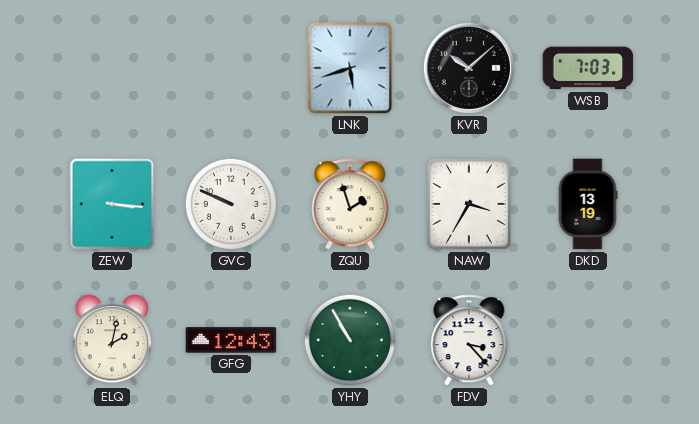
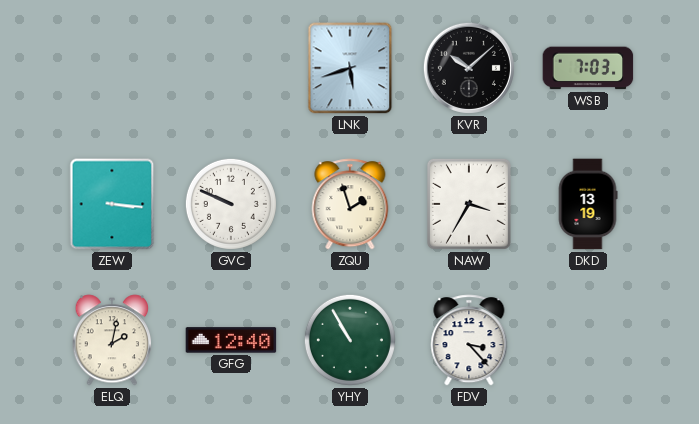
GFG: 12:43 -> 12:40 (231, 340)
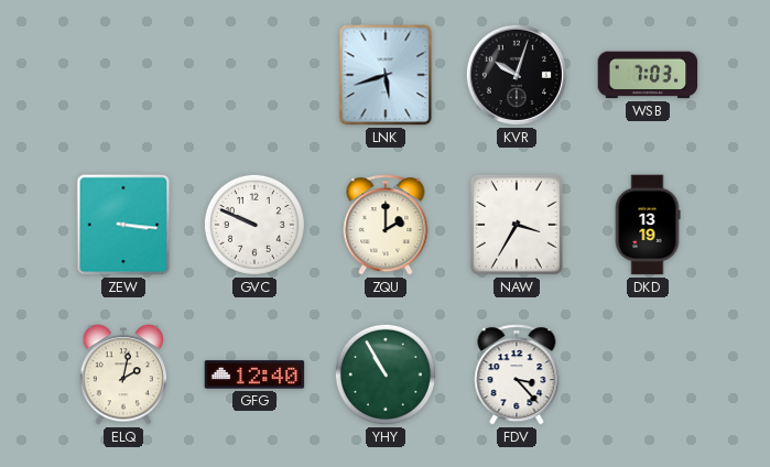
KVR: 10:08 -> 10:03 (517, 75)
ZQU: 1:57 -> 2:00 (386, 225)
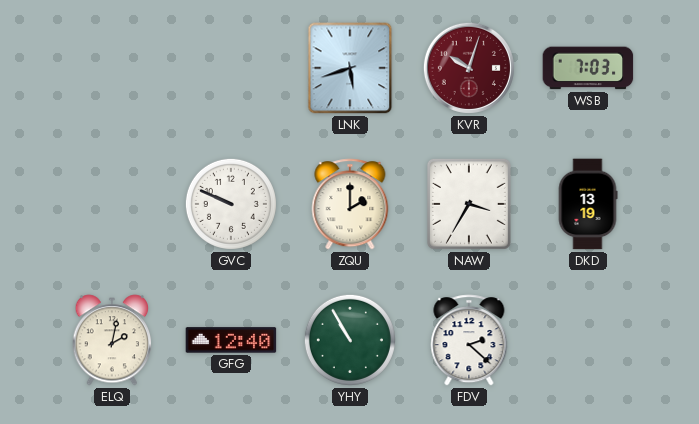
KVR dial: black -> burgundy (469, 68)
ZEW: 3:16 -> none (123, 225)
FDV: 3:23 -> 2:22 (469, 340)
